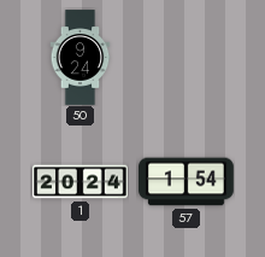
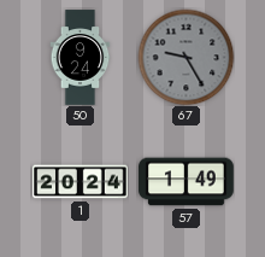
67: none -> 9:25 (185, 57)
57: 1:54 -> 1:49 (187, 182)
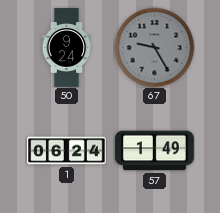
1: 20:24 -> 06:24 (67, 151)
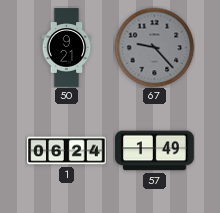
50: 9:24 -> 9:21 (67, 48)
67: 9:25 -> 9:23 (154, 47)
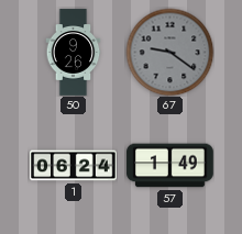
50: 9:21 -> 9:26 (74, 53)
67: 9:23 -> 9:21 (169, 52)
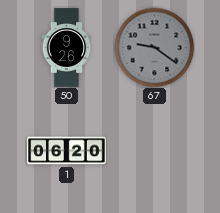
1: 06:24 -> 06:20 (67, 151)
57: 1:49 -> none (170, 166)
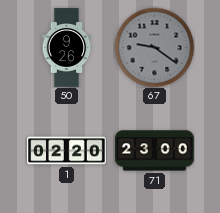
1: 06:20 -> 02:20 (67, 151)
71: none -> 23:00 (155, 151)
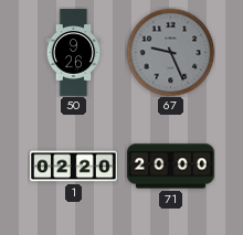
67: 9:21 -> 9:26 (170, 52)
71: 23:00 -> 20:00 (171, 167)
